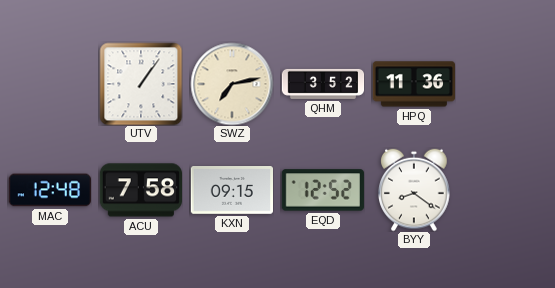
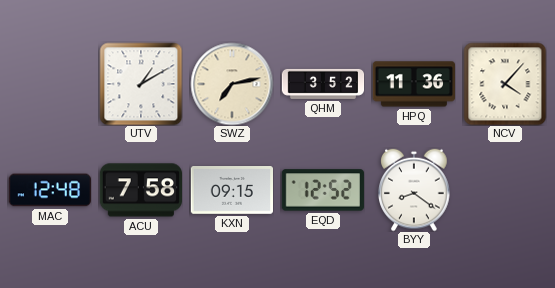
UTV: 1:06 -> 1:10 (141, 84)
NCV: none -> 4:07 (505, 84)
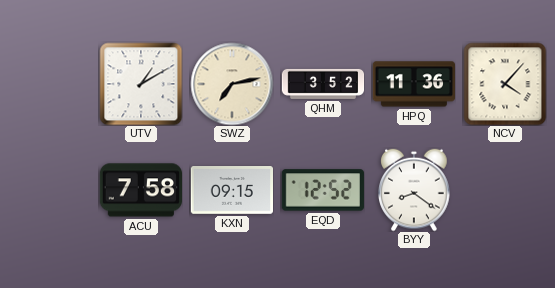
MAC: 12:48 -> none (50, 190)
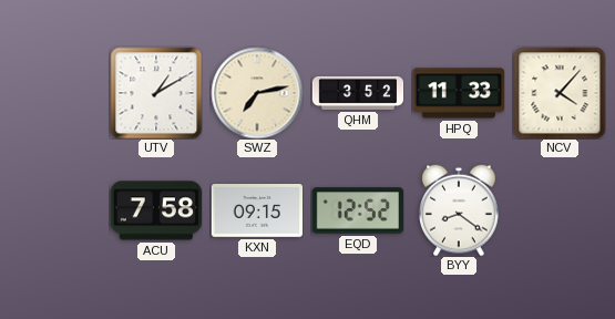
HPQ: 11:36 -> 11:33 (458, 93)
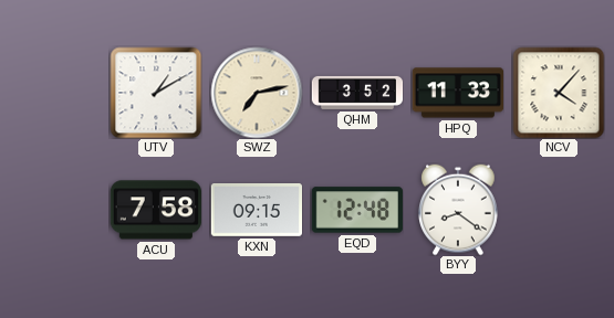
EQD: 12:52 -> 12:48 (357, 210)
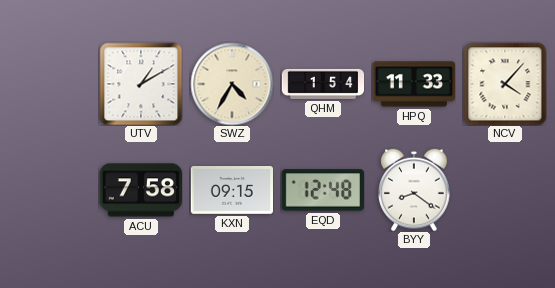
SWZ: 7:13 -> 4:35 (232, 84)
QHM: 3:52 -> 1:54 (323, 84)
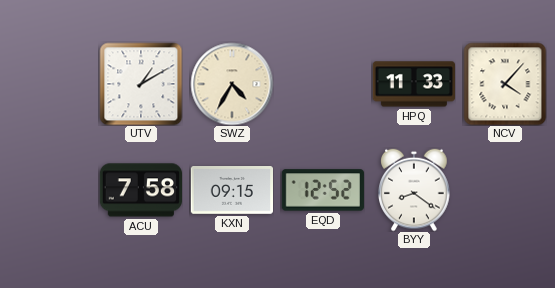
QHM: 1:54 -> none (323, 84)
EQD: 12:48 -> 12:52 (323, 190)
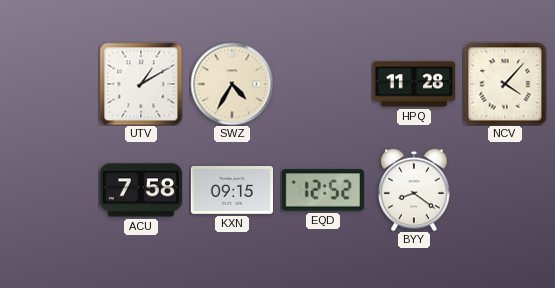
HPQ: 11:33 -> 11:28 (413, 84)
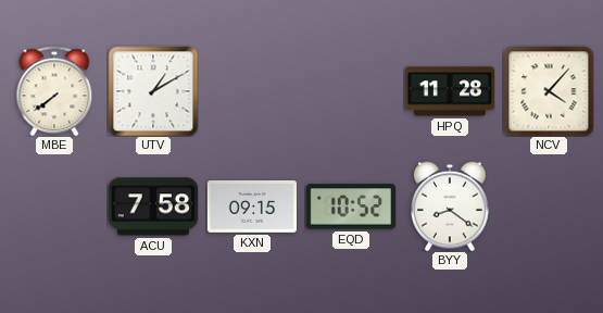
MBE: none -> 7:39 (54, 91)
SWZ: 4:35 -> none (232, 84)
EQD: 12:52 -> 10:52 (351, 206)
